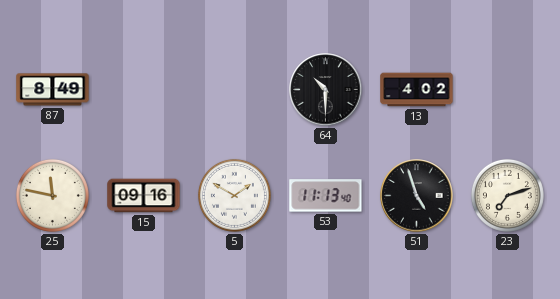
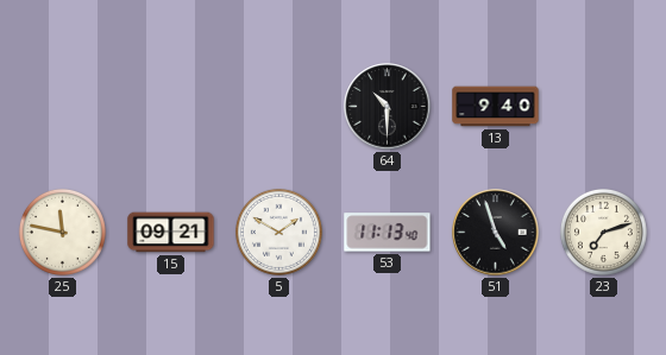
87: 8:49 -> none (53, 90)
13: 4:02 -> 9:40 (496, 107)
15: 09:16 -> 09:21 (171, 233)
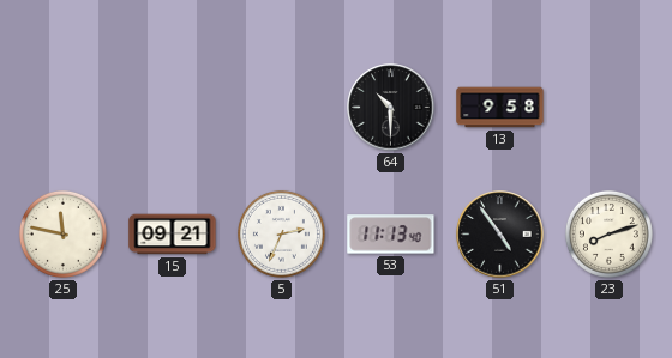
13: 9:40 -> 9:58 (500, 108)
5: 1:50 -> 2:34 (281, 233)
51: 4:57 -> 4:54 (500, 235)
23: 7:12 -> 8:12 (608, 233)
